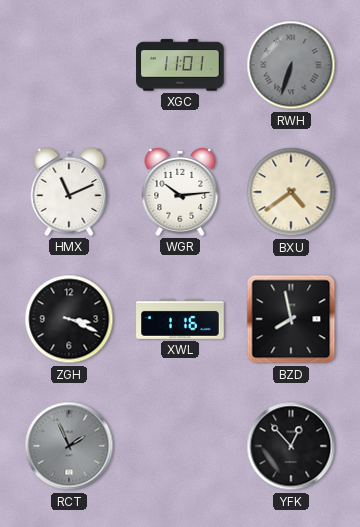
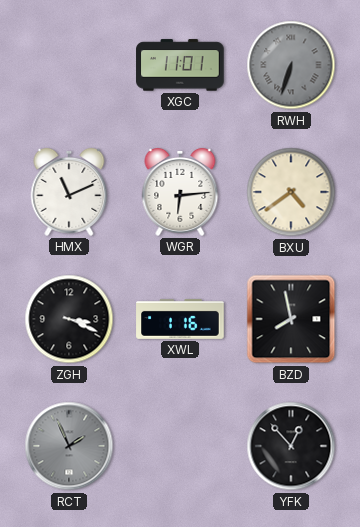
WGR: 10:14 -> 6:14 (180, 192)
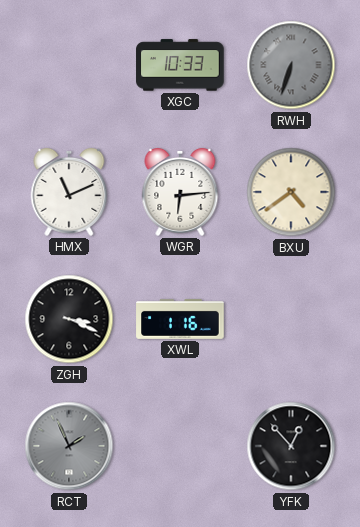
XGC: 11:01 -> 10:33 (180, 65)
BZD: 7:58 -> none (291, 319)
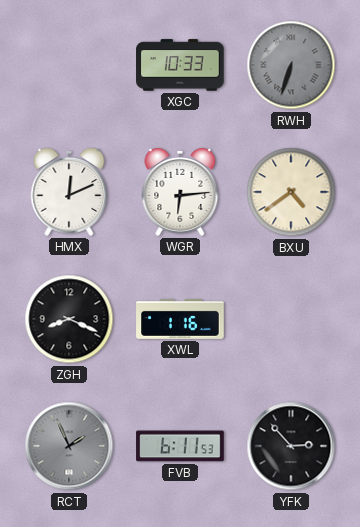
HMX: 11:11 -> 12:11 (69, 192)
ZGH: 3:19 -> 8:19 (69, 319)
FVB: none -> 6:11 (180, 446)
YFK: 12:53 -> 2:53 (291, 446)
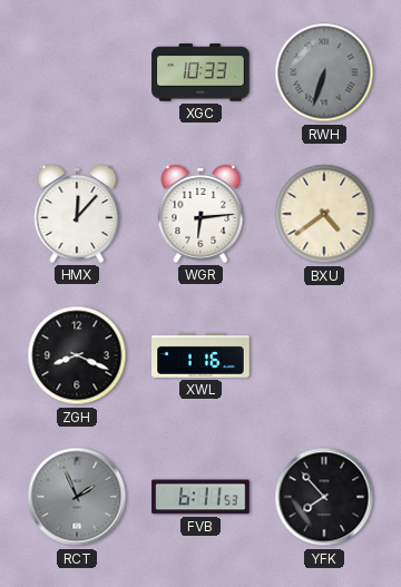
HMX: 12:11 -> 12:07 (77, 214)
YFK: 2:53 -> 7:53 (324, 497)
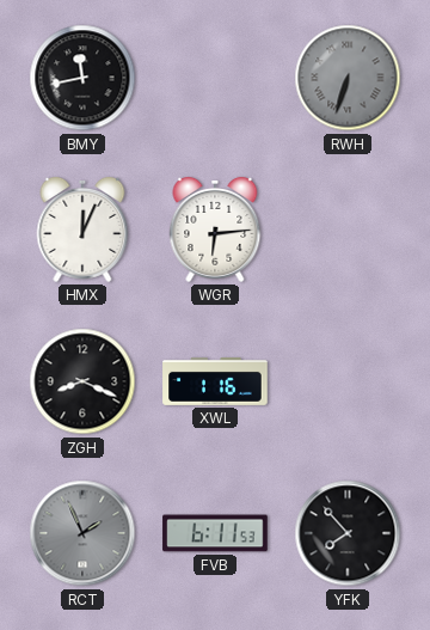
BMY: none -> 11:43 (82, 78)
XGC: 10:33 -> none (200, 72)
HMX: 12:07 -> 12:04 (82, 230)
BXU: 4:39 -> none (324, 214)
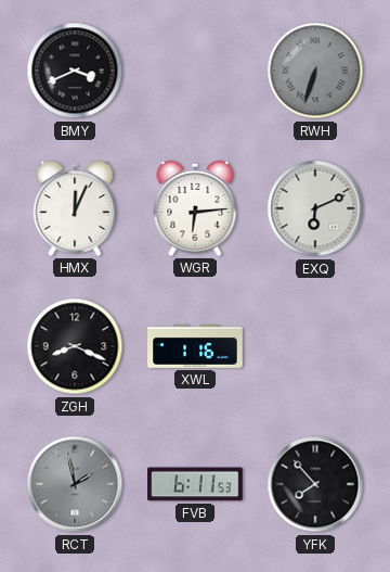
BMY: 11:43 -> 3:41 (75, 71)
EXQ: none -> 6:11 (315, 208)
RCT: 1:56 -> 1:58 (75, 484)
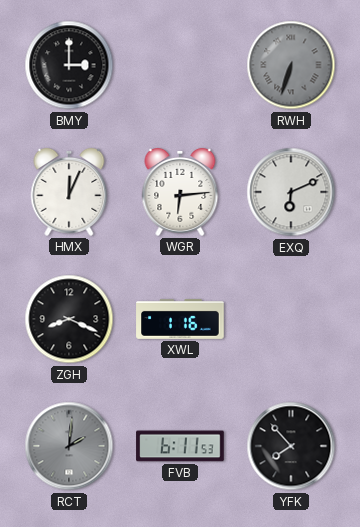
BMY: 3:41 -> 3:00 (69, 65)
RCT: 1:58 -> 2:01 (69, 446)
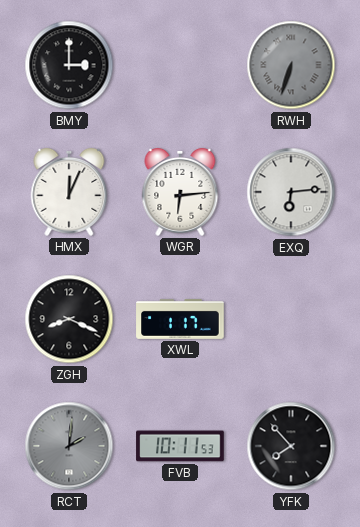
EXQ: 6:11 -> 6:14 (291, 192)
XWL: 1:16 -> 1:17 (180, 319)
FVB: 6:11 -> 10:11 (180, 446)
